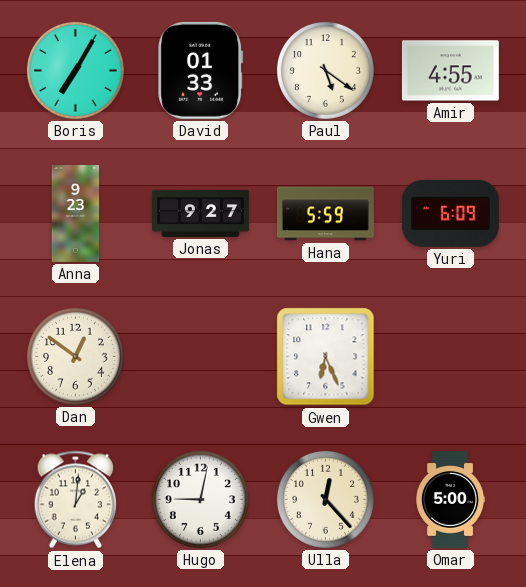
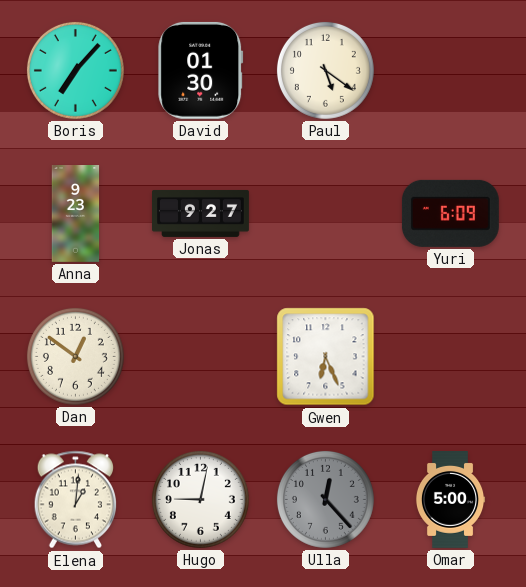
Boris: 7:05 -> 7:07 (75, 70)
David: 01:33 -> 01:30 (201, 70)
Amir: 4:55 -> none (450, 71)
Hana: 5:59 -> none (325, 214)
Ulla dial: cream -> grey (325, 499)
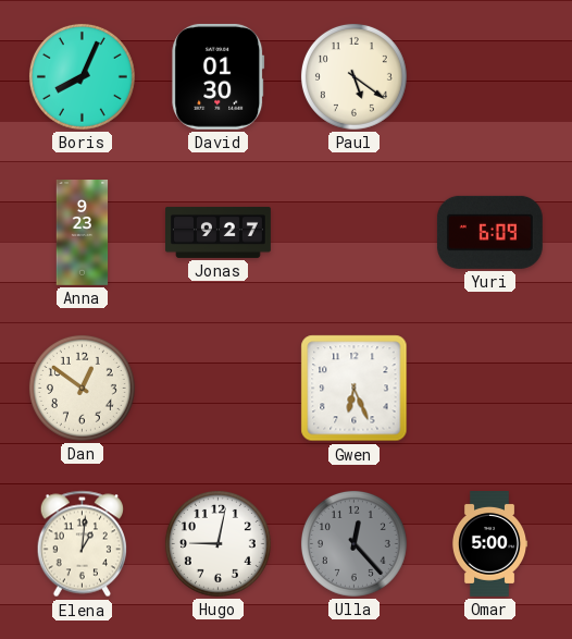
Boris: 7:07 -> 8:04 (82, 76)
